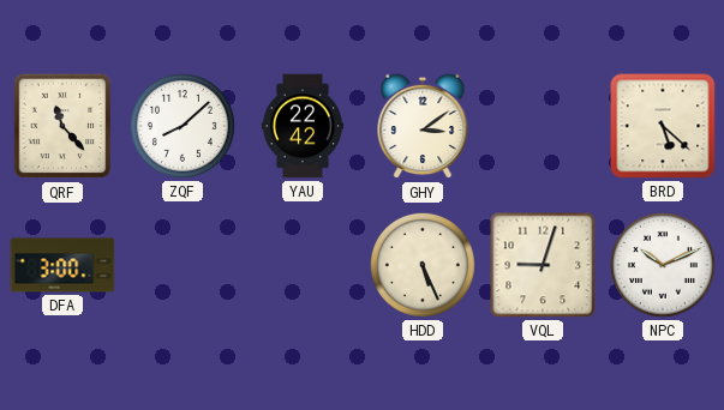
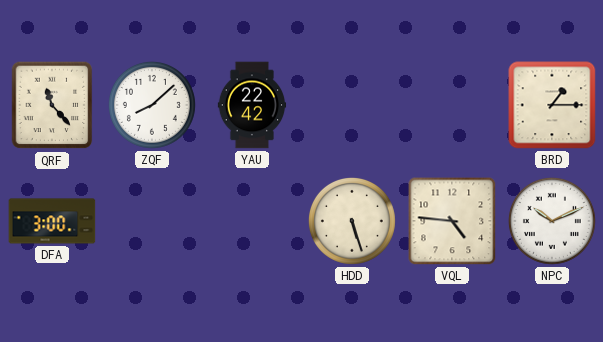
GHY: 3:09 -> none (423, 126)
BRD: 5:22 -> 1:15 (552, 105)
HDD: 5:26 -> 5:27 (352, 221)
VQL: 9:03 -> 4:46 (452, 221)
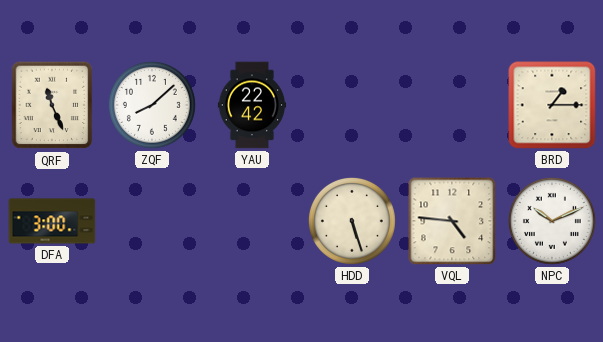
QRF: 11:23 -> 11:26 (52, 105)
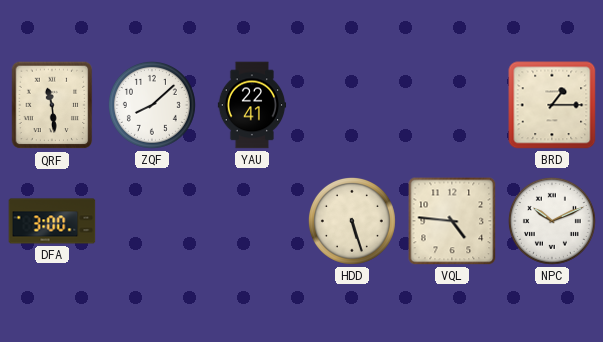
QRF: 11:26 -> 11:29 (52, 105)
YAU: 22:42 -> 22:41 (252, 105)
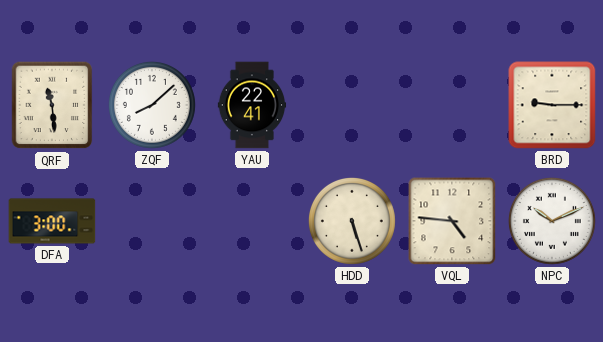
BRD: 1:15 -> 9:15 (552, 105)
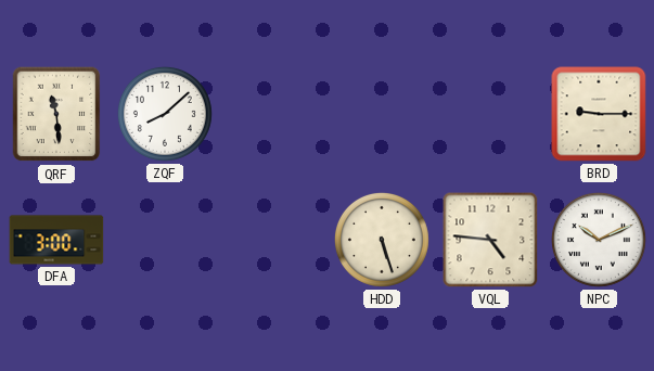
YAU: 22:41 -> none (252, 105)
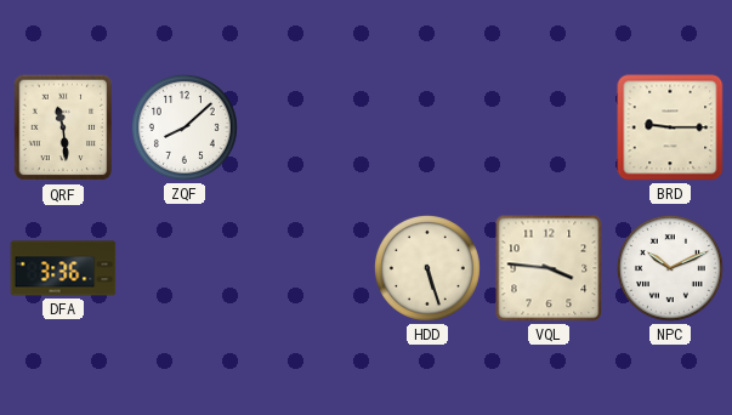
DFA: 3:00 -> 3:36 (63, 268)
VQL: 4:46 -> 3:46 (549, 268)
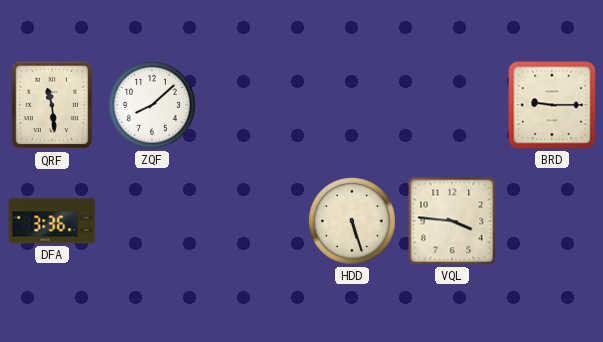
NPC: 10:11 -> none (670, 268)
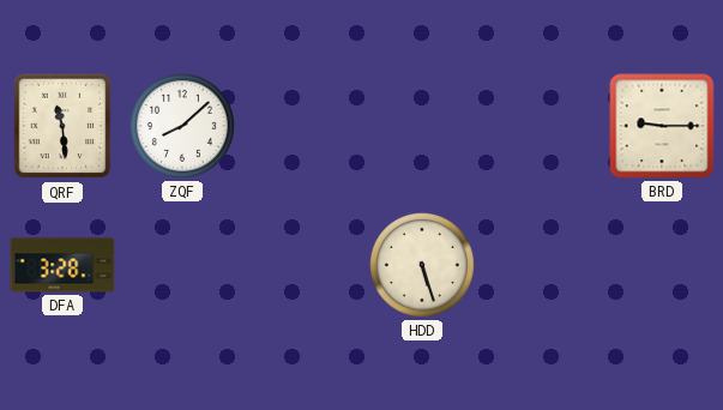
DFA: 3:36 -> 3:28 (62, 265)
VQL: 3:46 -> none (452, 221)
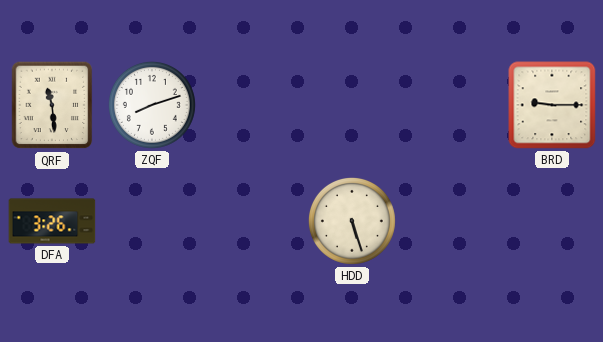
ZQF: 8:08 -> 8:12 (152, 105)
DFA: 3:28 -> 3:26 (52, 221)
